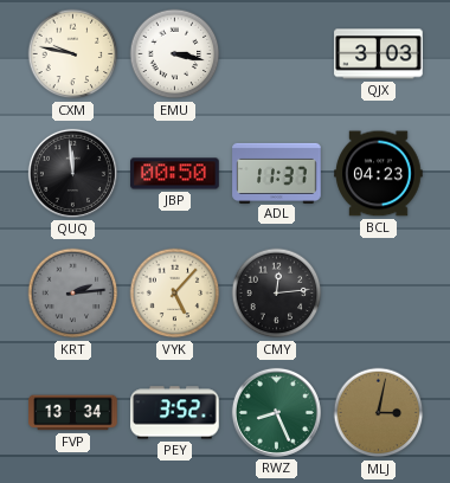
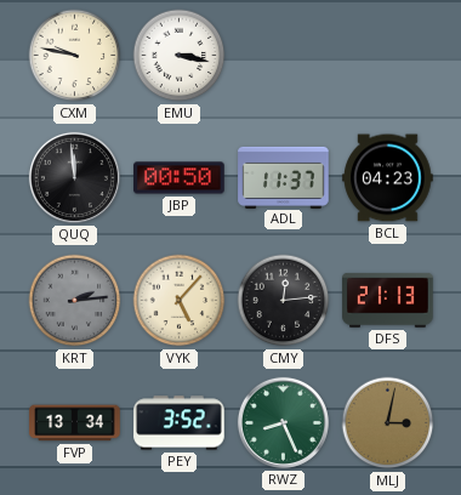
QJX: 3:03 -> none (379, 54)
DFS: none -> 21:13 (388, 300)
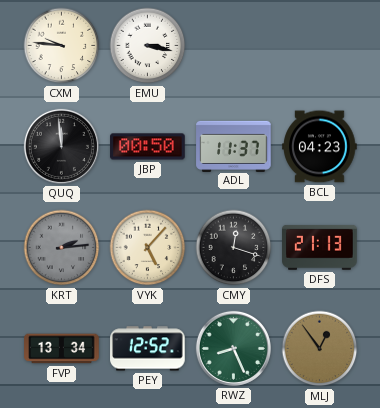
CXM: 9:47 -> 9:46 (62, 46)
CMY: 12:14 -> 12:18 (234, 248)
PEY: 3:52 -> 12:52 (148, 349)
MLJ: 3:02 -> 12:54 (320, 349)
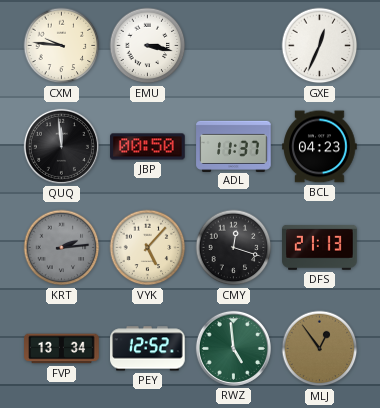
GXE: none -> 12:34 (320, 46)
RWZ: 8:26 -> 4:59 (233, 348)
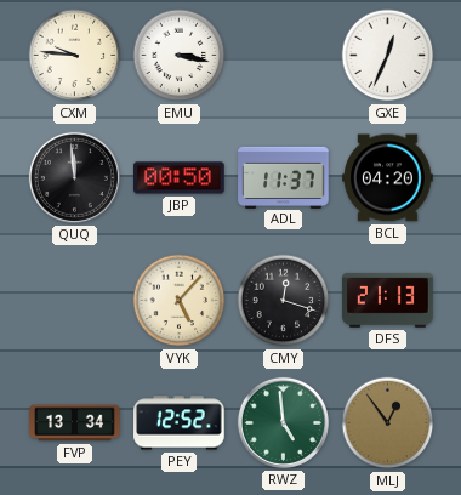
BCL: 04:23 -> 04:20 (388, 178)
KRT: 2:14 -> none (62, 248)
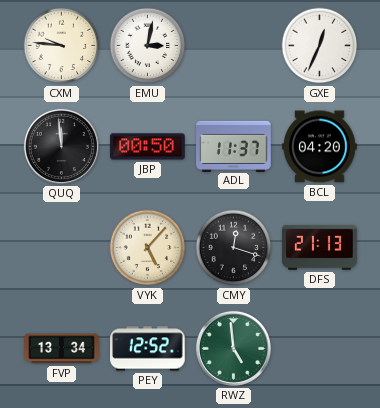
EMU: 3:17 -> 3:02 (148, 46)
MLJ: 12:54 -> none (388, 423)
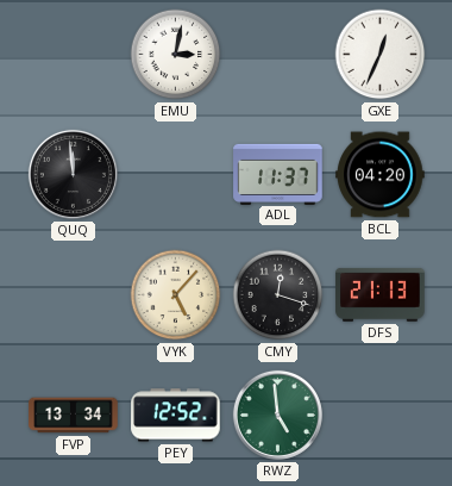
CXM: 9:46 -> none (62, 46)
JBP: 00:50 -> none (148, 147)
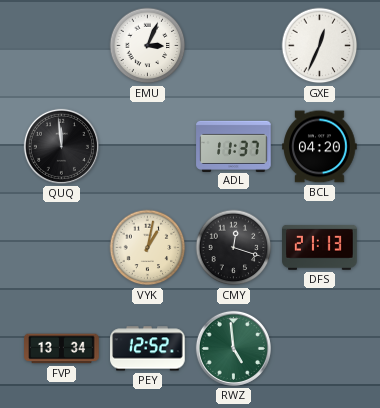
EMU: 3:02 -> 3:04 (148, 46)
VYK: 5:07 -> 1:02 (148, 248)
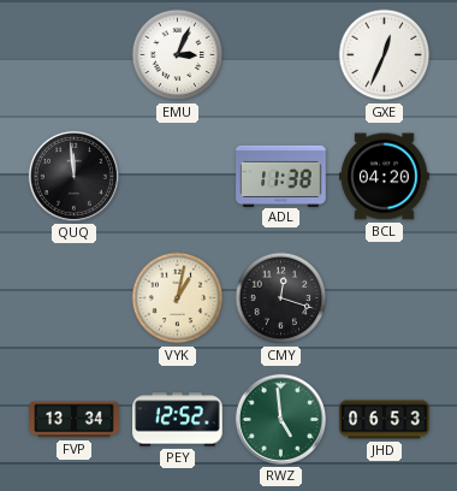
ADL: 11:37 -> 11:38 (281, 176)
DFS: 21:13 -> none (320, 247)
JHD: none -> 06:53 (385, 420)
